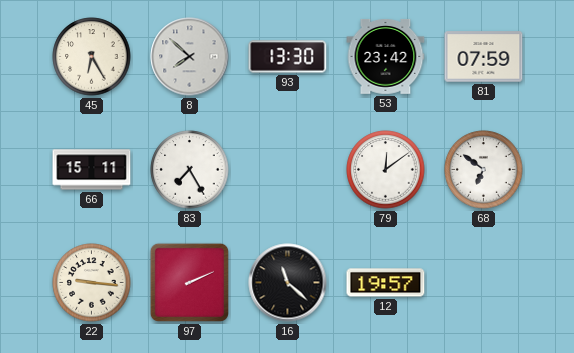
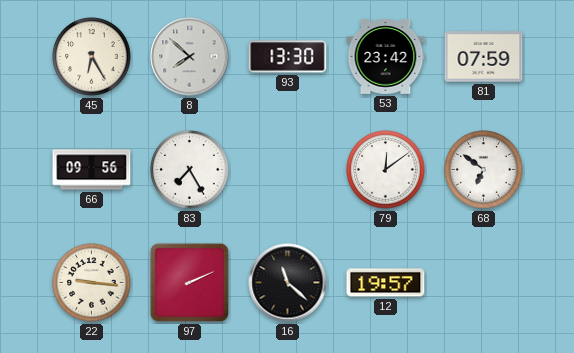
66: 15:11 -> 09:56 (92, 170)
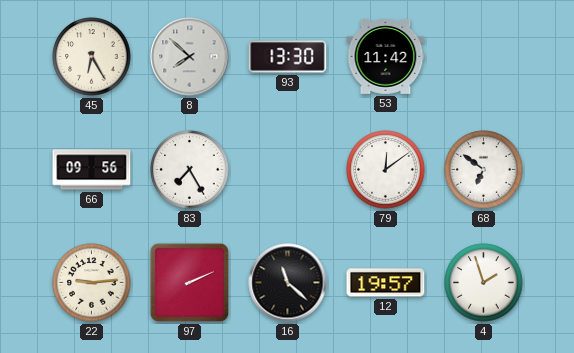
53: 23:42 -> 11:42 (386, 57)
81: 07:59 -> none (484, 57)
22: 9:16 -> 9:14 (92, 283)
4: none -> 1:57 (484, 283)
